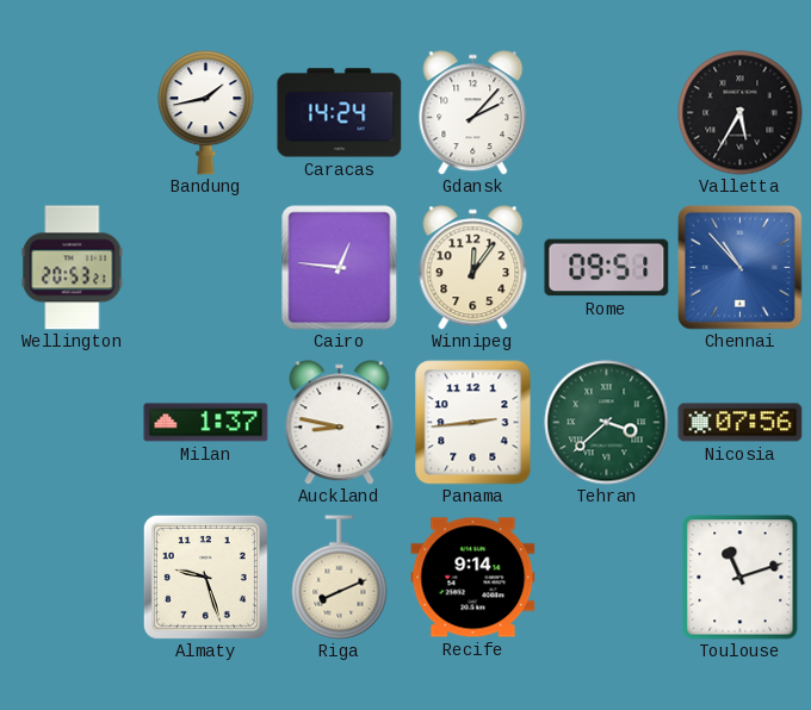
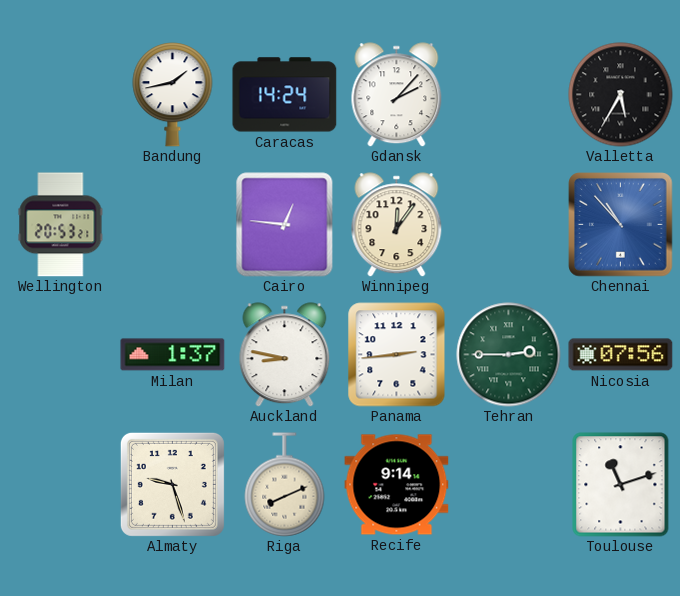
Rome: 09:51 -> none (607, 268)
Tehran: 3:38 -> 2:45 (509, 355)
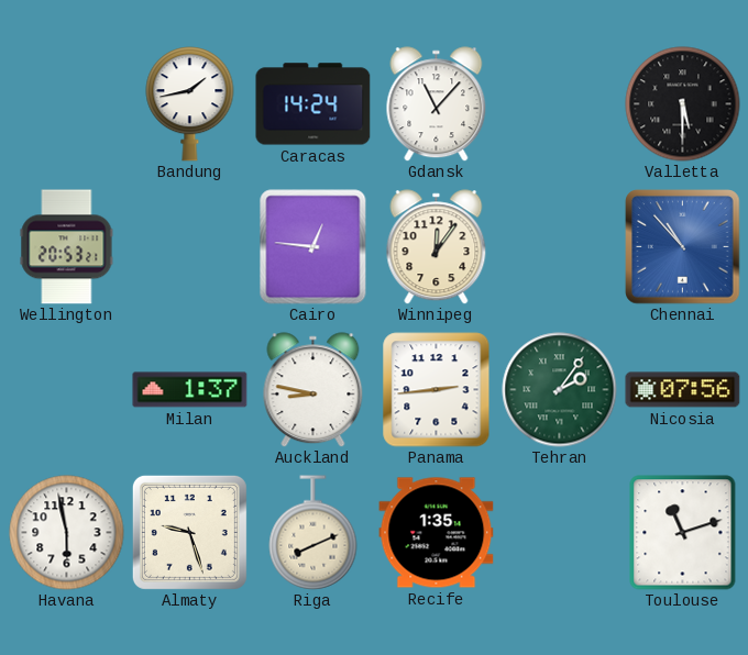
Gdansk: 2:07 -> 11:07 (437, 104)
Valletta: 5:35 -> 5:30 (683, 104)
Tehran: 2:45 -> 2:06 (560, 390)
Havana: none -> 5:58 (67, 533)
Recife: 9:14 -> 1:35 (437, 533)
